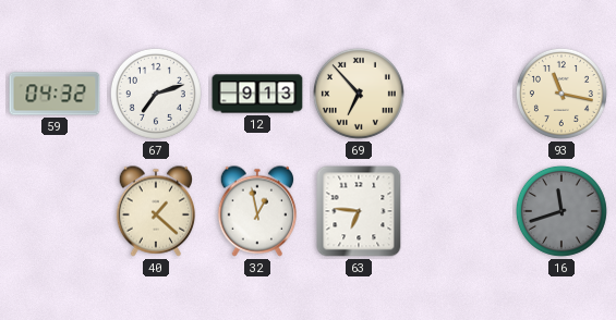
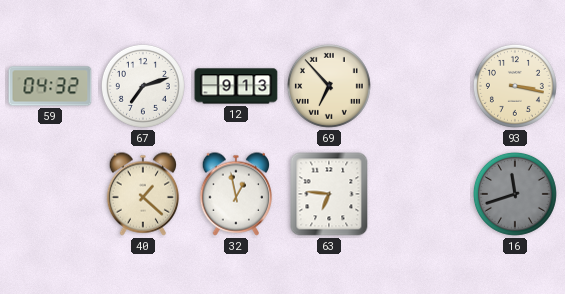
93: 11:17 -> 3:17 (515, 86)
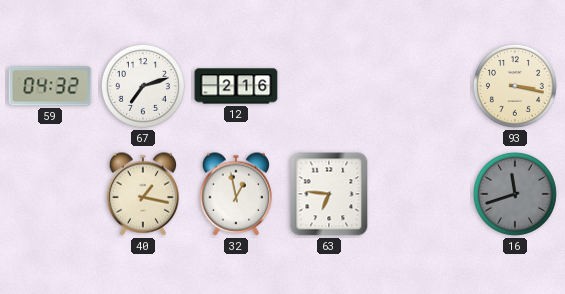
12: 9:13 -> 2:16 (236, 86)
69: 6:53 -> none (329, 86)
40: 1:22 -> 1:17 (143, 194)
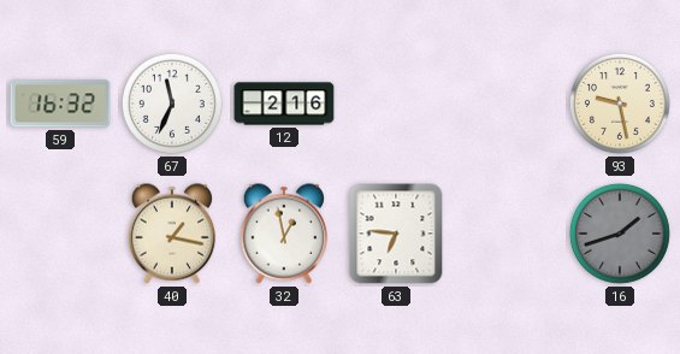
59: 04:32 -> 16:32 (60, 104)
67: 7:12 -> 11:34 (172, 104)
93: 3:17 -> 9:28 (620, 104)
16: 11:42 -> 1:42 (620, 234)
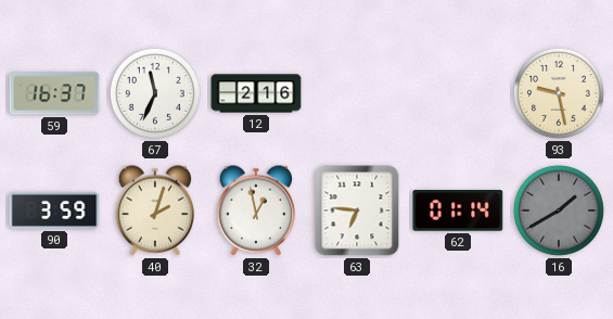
59: 16:32 -> 16:37 (54, 93)
90: none -> 3:59 (54, 210)
40: 1:17 -> 2:03 (155, 210)
62: none -> 01:14 (458, 212)
16: 1:42 -> 1:40 (559, 210)
